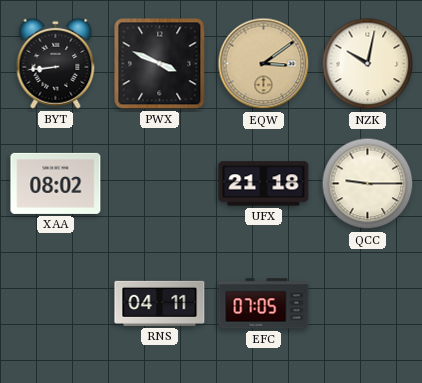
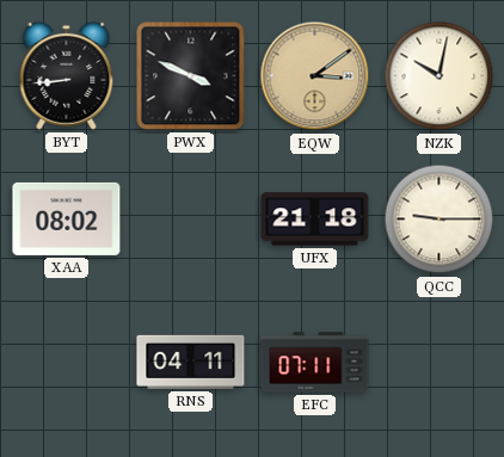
EFC: 07:05 -> 07:11 (315, 363)
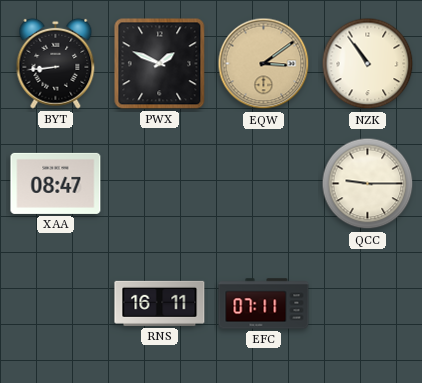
PWX: 3:49 -> 1:49 (160, 64)
NZK: 10:02 -> 10:54 (368, 64)
XAA: 08:02 -> 08:47 (56, 183)
UFX: 21:18 -> none (315, 220)
RNS: 04:11 -> 16:11 (160, 303)
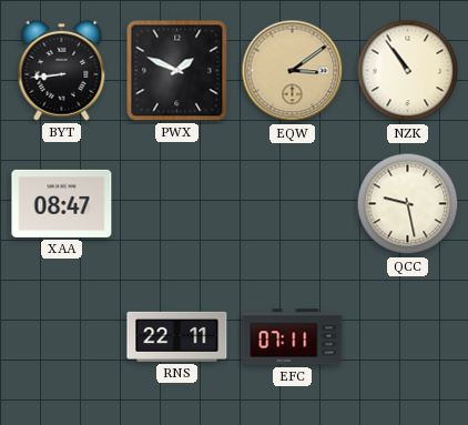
QCC: 9:15 -> 9:28 (408, 204)
RNS: 16:11 -> 22:11 (177, 336)
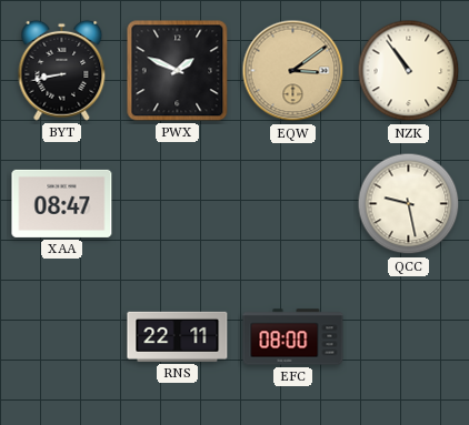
BYT: 8:44 -> 8:43 (62, 70)
EFC: 07:11 -> 08:00 (293, 337)
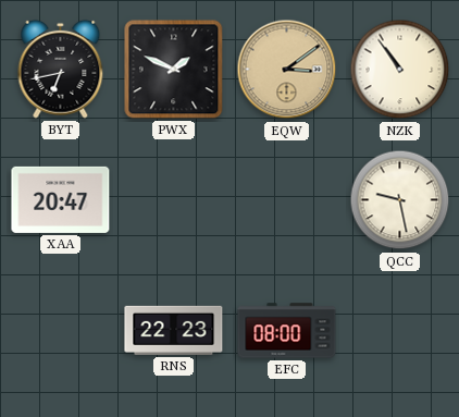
BYT: 8:43 -> 6:43 (61, 69)
XAA: 08:47 -> 20:47 (61, 199)
RNS: 22:11 -> 22:23 (174, 330)
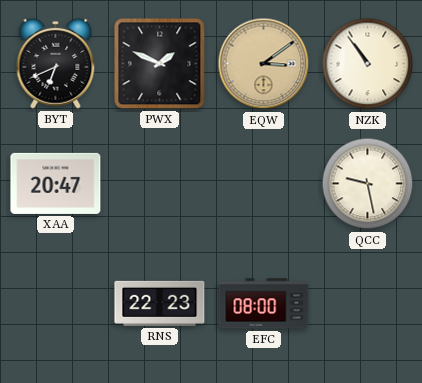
BYT: 6:43 -> 6:41 (56, 63)
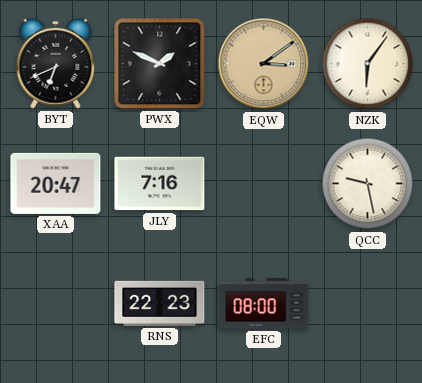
NZK: 10:54 -> 6:06 (368, 64)
JLY: none -> 7:16 (160, 184)
